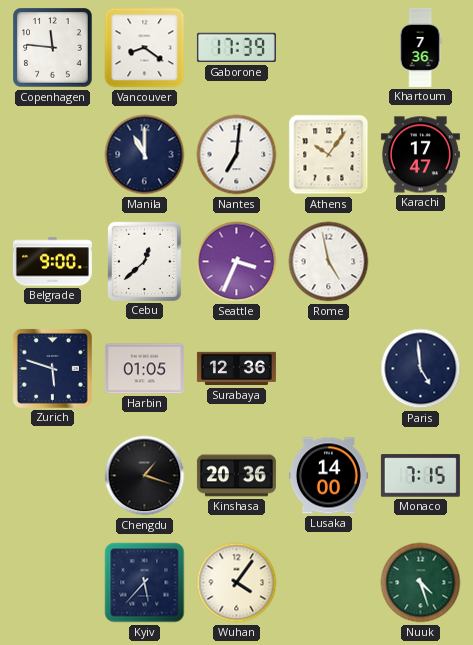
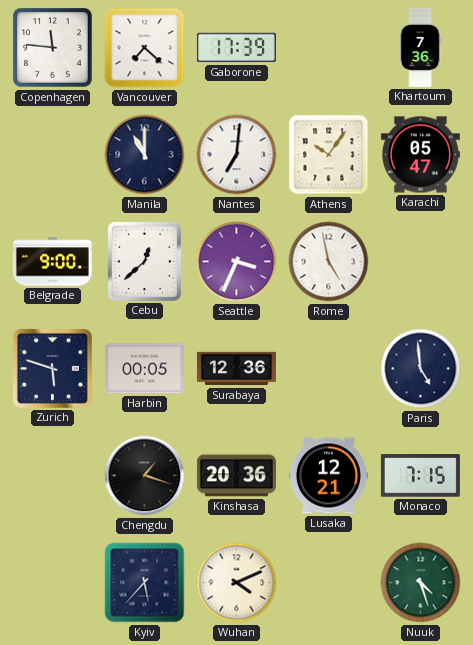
Vancouver: 8:21 -> 7:22 (145, 48)
Karachi: 17:47 -> 05:47 (420, 155)
Harbin: 01:05 -> 00:05 (144, 369)
Lusaka: 14:00 -> 12:21 (328, 476)
Wuhan: 4:06 -> 4:11 (237, 583)
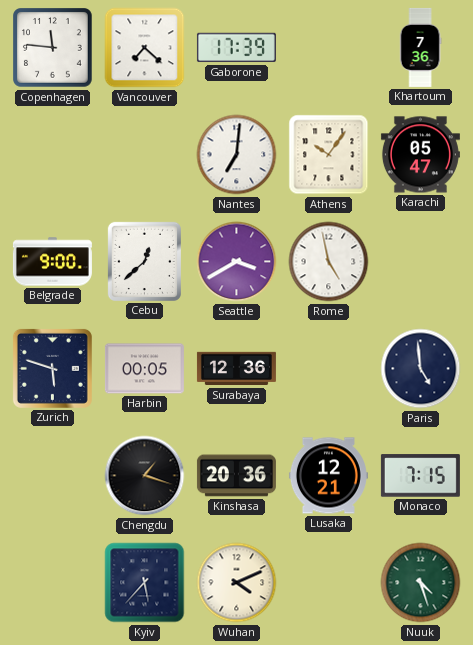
Manila: 11:00 -> none (145, 155)
Seattle: 3:34 -> 3:40 (237, 262)
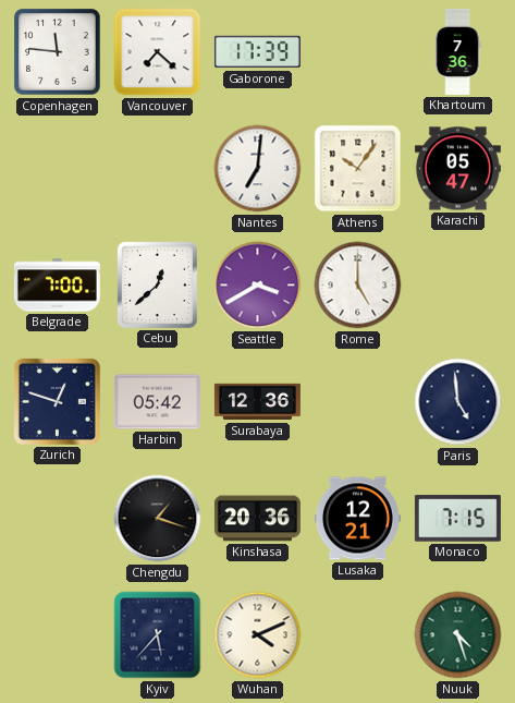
Belgrade: 9:00 -> 7:00 (57, 286)
Rome: 4:58 -> 5:00 (358, 286)
Zurich: 5:48 -> 12:48 (57, 401)
Harbin: 00:05 -> 05:42 (157, 402)
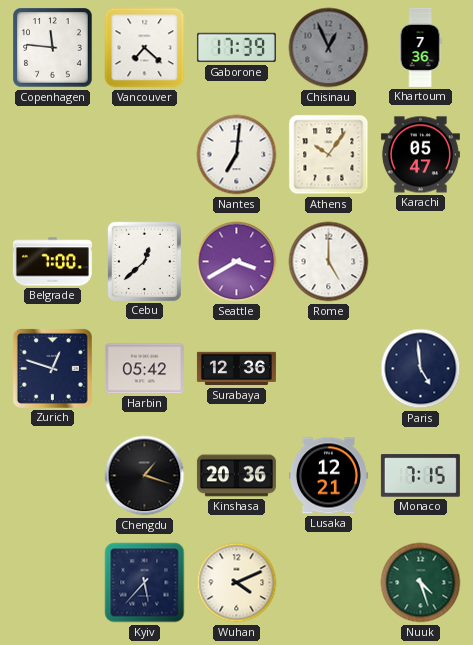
Chisinau: none -> 12:56 (329, 48)
